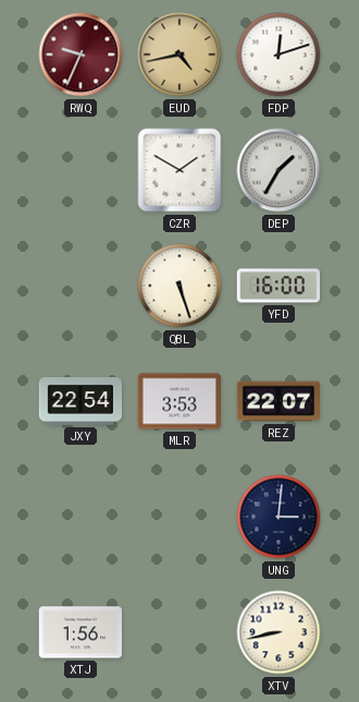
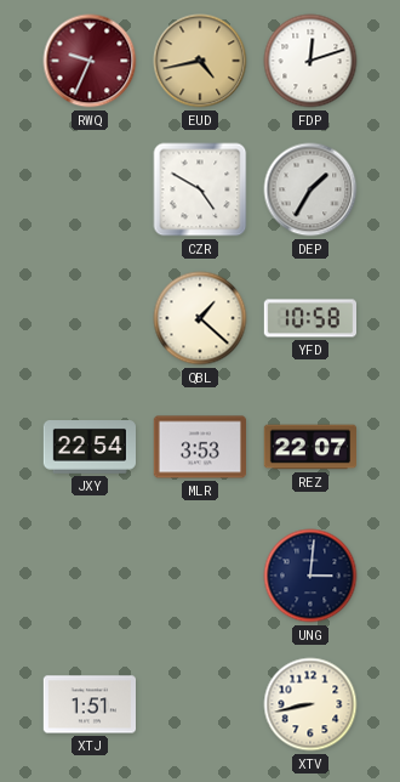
CZR: 1:50 -> 4:50 (200, 189)
QBL: 5:27 -> 1:22 (200, 318)
YFD: 16:00 -> 10:58 (309, 318)
XTJ: 1:56 -> 1:51 (88, 704)
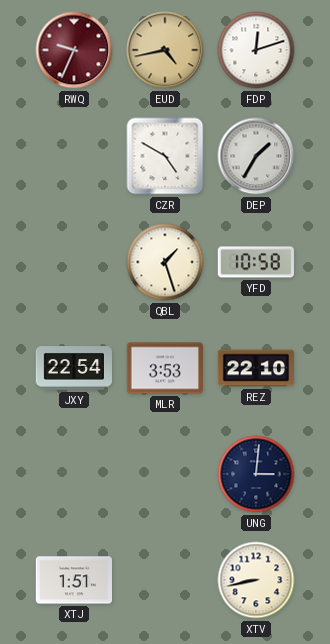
QBL: 1:22 -> 1:27 (165, 262)
REZ: 22:07 -> 22:10 (256, 368)
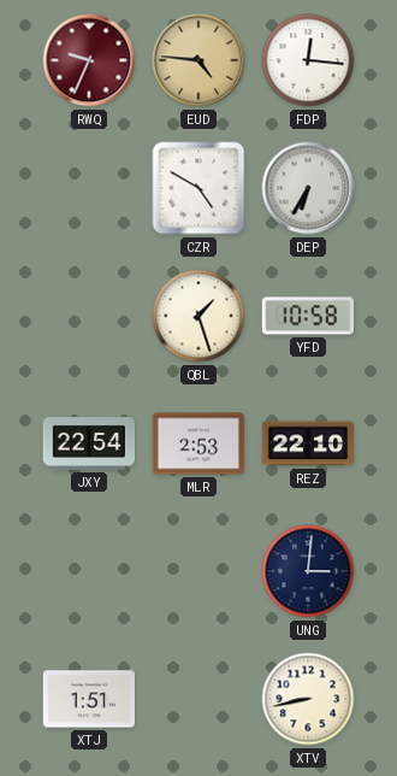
EUD: 4:43 -> 4:46 (198, 60)
FDP: 12:12 -> 12:16 (308, 60)
DEP: 1:35 -> 6:35 (308, 188)
MLR: 3:53 -> 2:53 (197, 443)
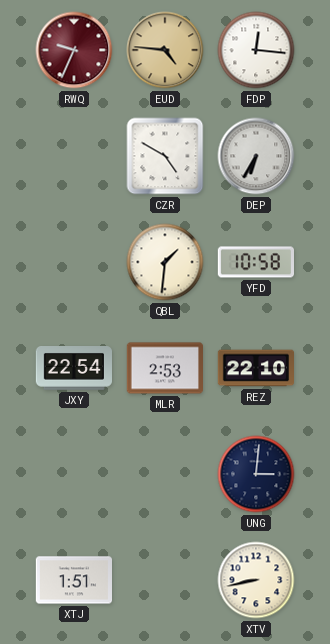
QBL: 1:27 -> 1:31 (165, 262)
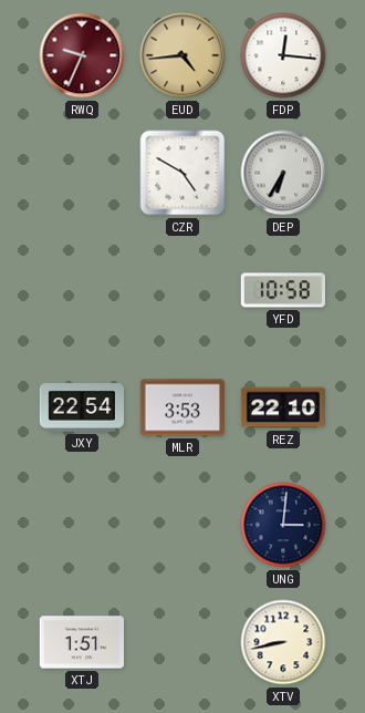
EUD: 4:46 -> 4:44 (182, 55)
QBL: 1:31 -> none (165, 262)
MLR: 2:53 -> 3:53 (181, 407)
